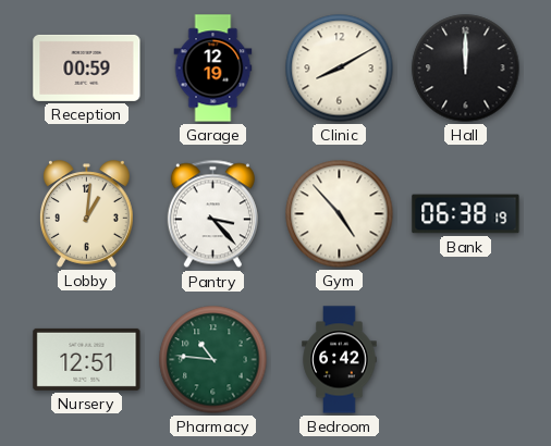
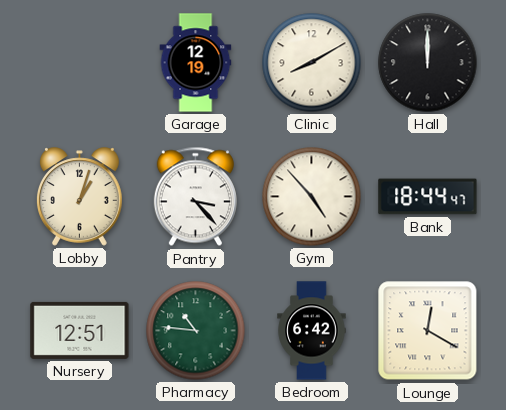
Reception: 00:59 -> none (87, 67)
Lobby: 1:01 -> 1:03 (79, 197)
Bank: 06:38 -> 18:44 (428, 197)
Lounge: none -> 12:20 (428, 331)
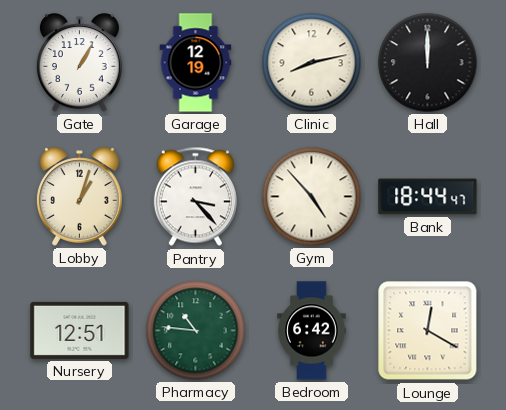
Gate: none -> 1:05 (79, 63)
Clinic: 8:10 -> 8:13 (312, 63)
